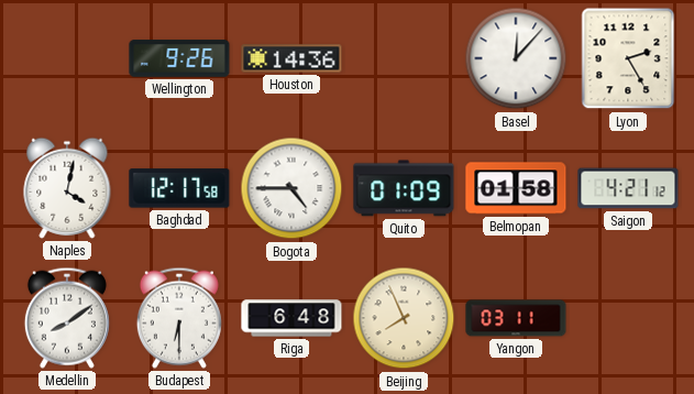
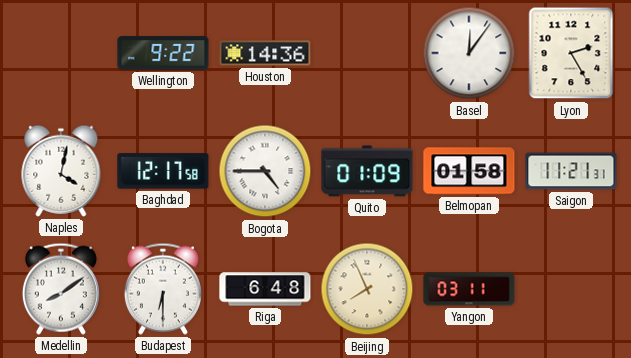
Wellington: 9:26 -> 9:22 (163, 53)
Basel: 12:07 -> 12:06 (469, 53)
Saigon: 4:21 -> 11:21 (571, 171)
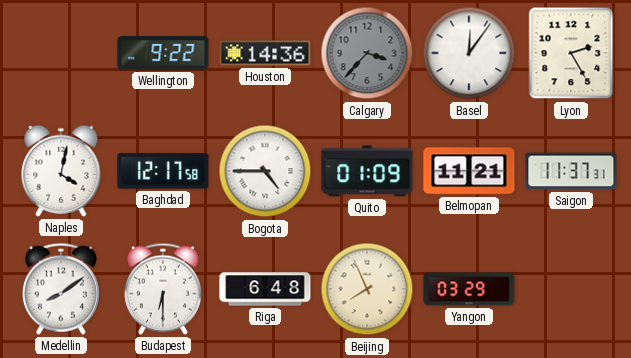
Calgary: none -> 3:37 (367, 53)
Belmopan: 01:58 -> 11:21 (469, 171)
Saigon: 11:21 -> 11:37 (571, 171)
Yangon: 03:11 -> 03:29 (469, 289)
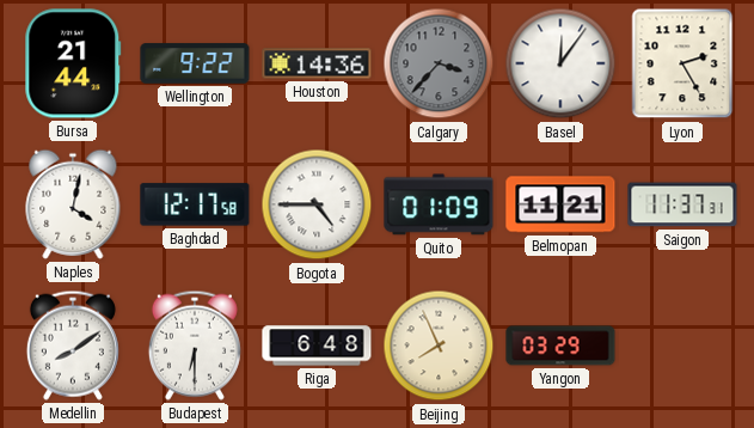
Bursa: none -> 21:44 (73, 63)
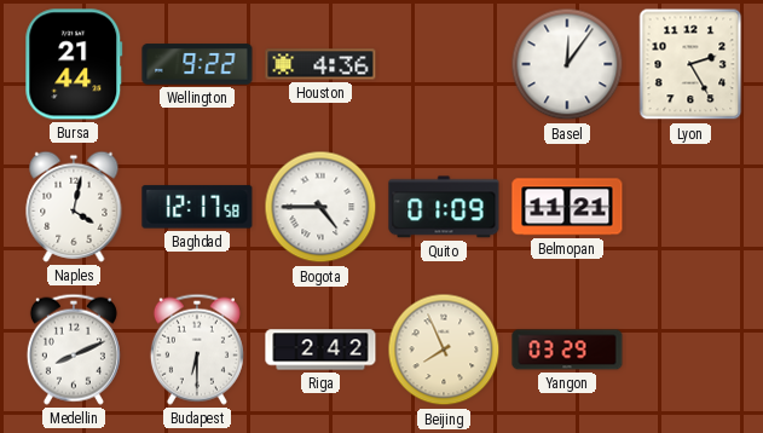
Houston: 14:36 -> 4:36 (320, 64)
Calgary: 3:37 -> none (439, 63)
Saigon: 11:37 -> none (682, 204)
Medellin: 8:09 -> 8:11 (74, 350)
Riga: 6:48 -> 2:42 (320, 350)
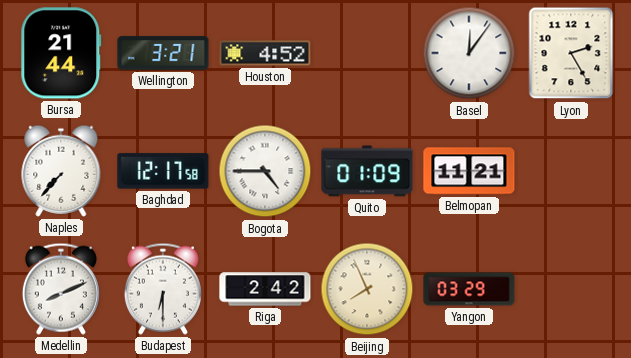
Wellington: 9:22 -> 3:21 (163, 53)
Houston: 4:36 -> 4:52 (265, 53)
Naples: 4:02 -> 7:37 (61, 171)
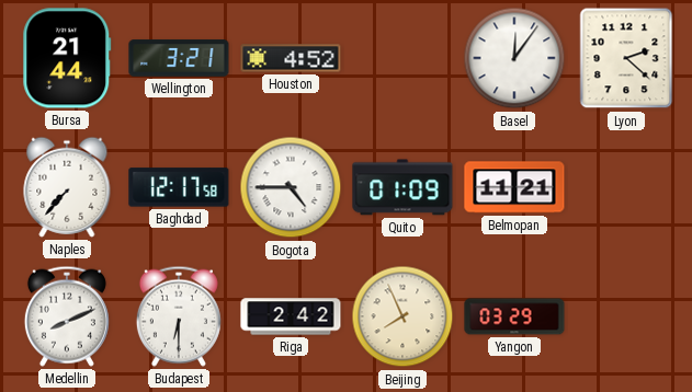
Lyon: 2:25 -> 2:22 (626, 58)
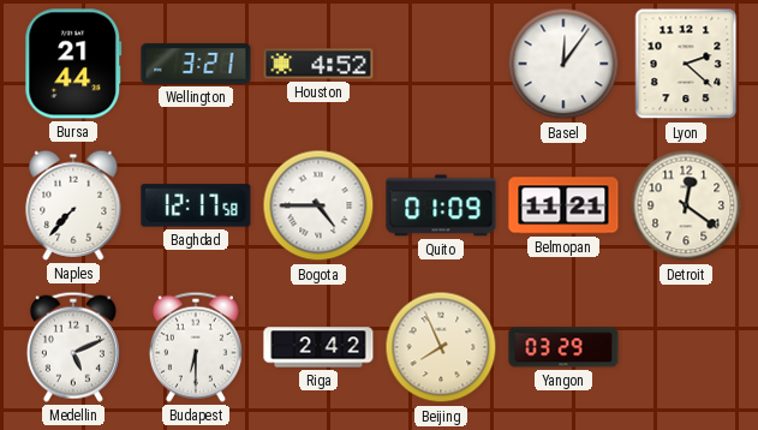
Detroit: none -> 12:21 (686, 205)
Medellin: 8:11 -> 5:11 (73, 347)
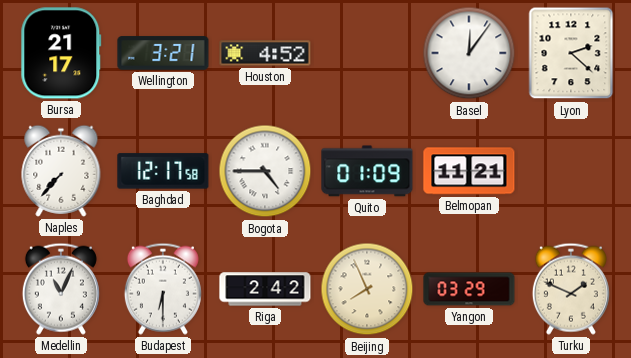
Bursa: 21:44 -> 21:17 (61, 53)
Detroit: 12:21 -> none (686, 205)
Medellin: 5:11 -> 11:04 (61, 289)
Turku: none -> 1:49 (571, 289)
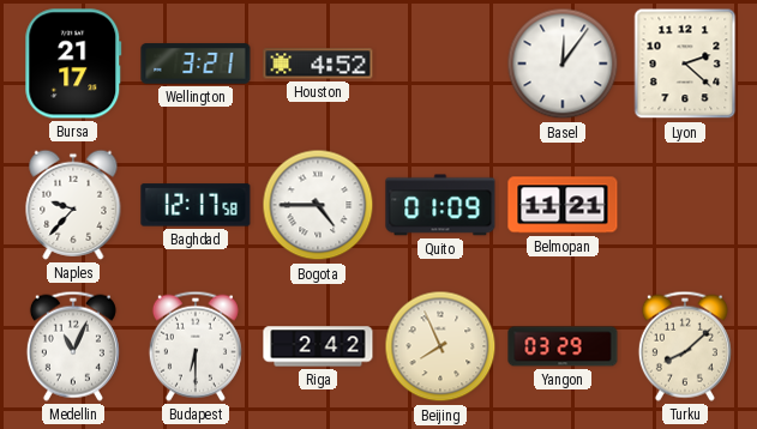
Naples: 7:37 -> 9:37 (73, 205)
Turku: 1:49 -> 8:08 (685, 346)
